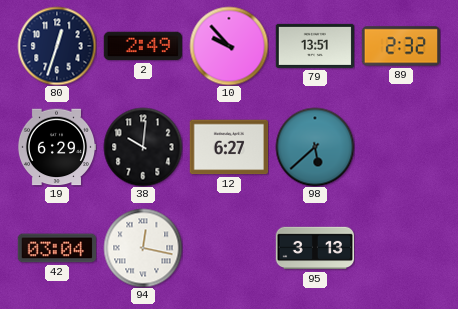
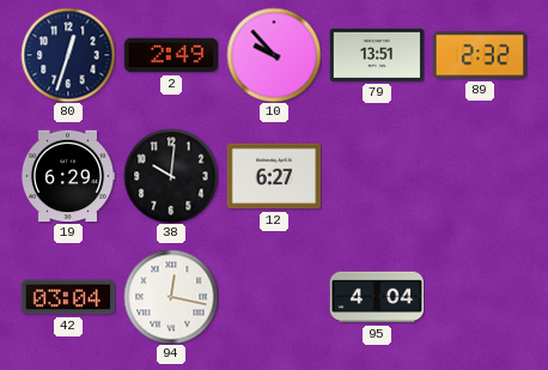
98: 5:38 -> none (315, 147)
95: 3:13 -> 4:04 (377, 297)
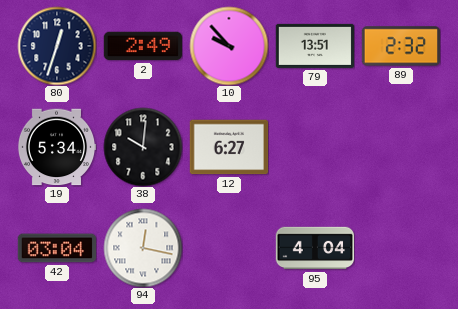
19: 6:29 -> 5:34 (57, 147)
